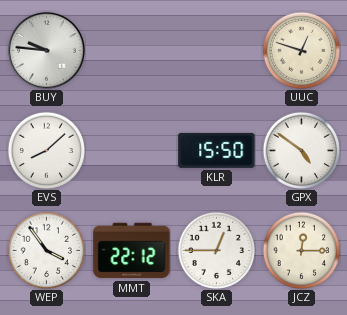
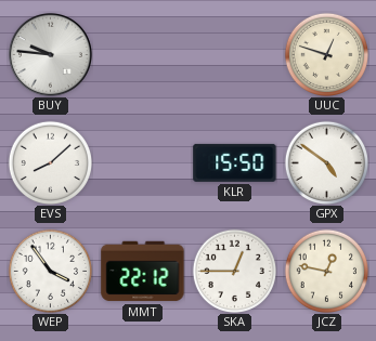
JCZ: 12:15 -> 12:47 (326, 271)
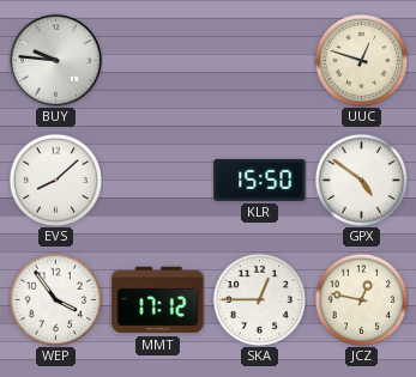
MMT: 22:12 -> 17:12 (158, 300)
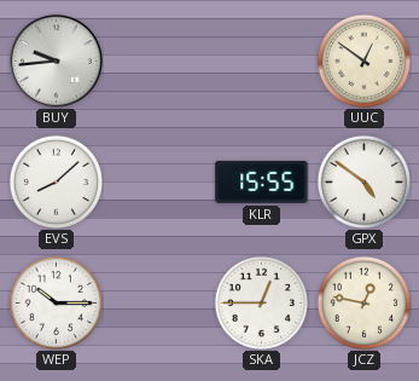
BUY: 9:46 -> 9:44 (56, 60)
UUC: 12:48 -> 12:51 (363, 60)
KLR: 15:50 -> 15:55 (262, 181)
WEP: 3:54 -> 10:15 (56, 302)
MMT: 17:12 -> none (158, 300)
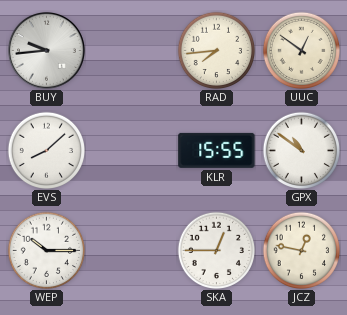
RAD: none -> 7:44 (216, 50)
GPX: 4:51 -> 10:51 (301, 150)
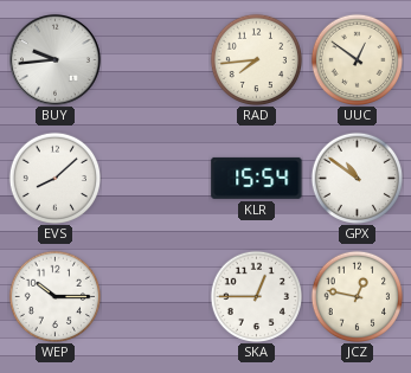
KLR: 15:55 -> 15:54 (257, 178)
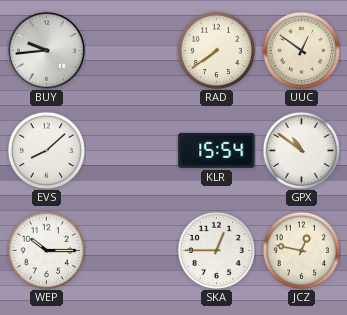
RAD: 7:44 -> 7:39 (216, 50)
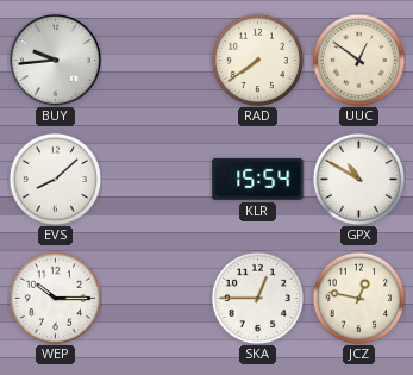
GPX: 10:51 -> 10:50 (358, 179)
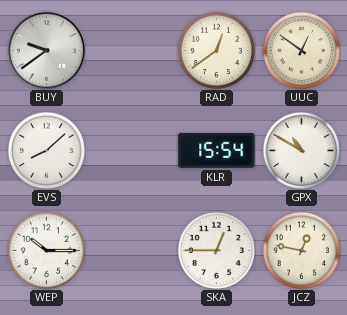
BUY: 9:44 -> 9:39 (46, 50)
RAD: 7:39 -> 12:39 (216, 50)
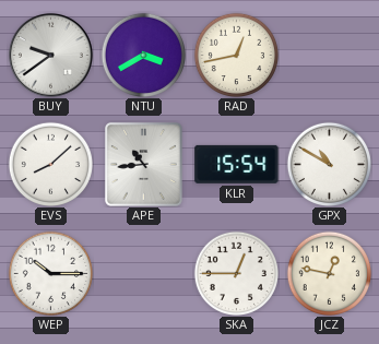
NTU: none -> 3:40 (143, 55)
RAD: 12:39 -> 12:43 (236, 55)
UUC: 12:51 -> none (301, 50)
APE: none -> 10:44 (143, 164)
